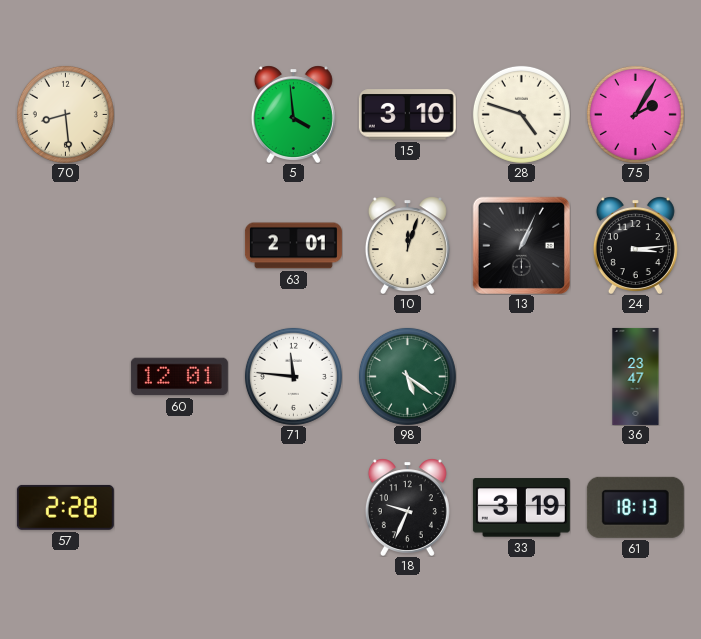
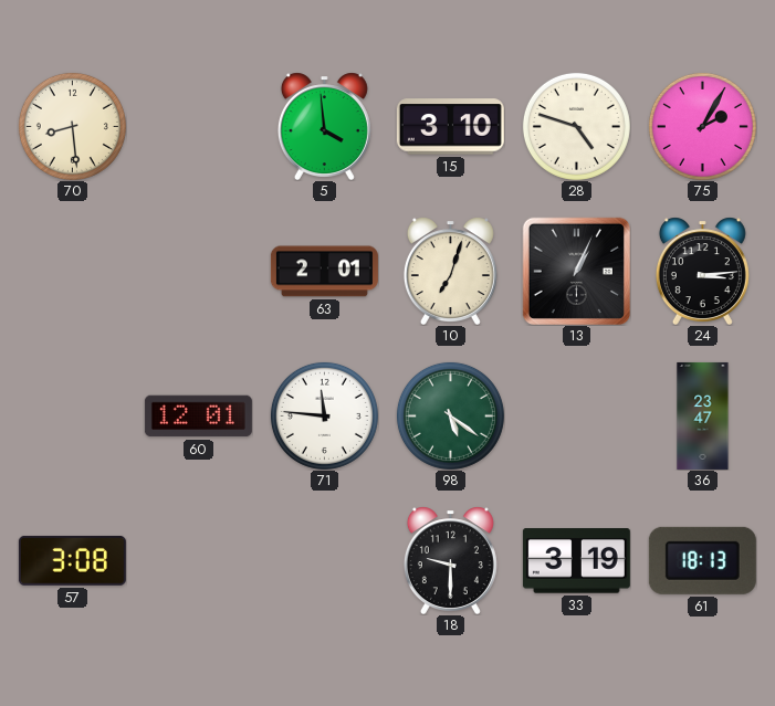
10: 12:03 -> 7:03 (450, 271)
57: 2:28 -> 3:08 (72, 560)
18: 9:34 -> 9:30 (450, 560)
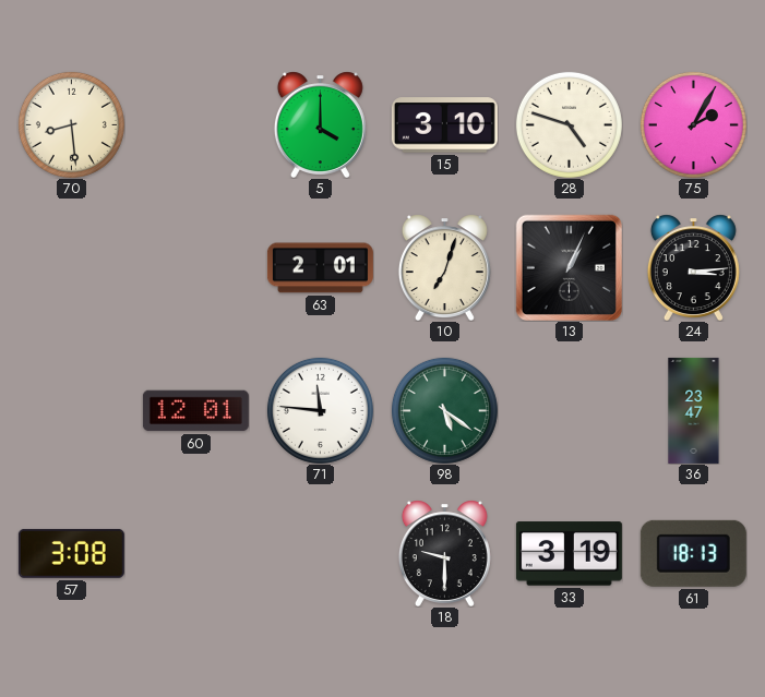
5: 3:59 -> 4:00 (320, 124)
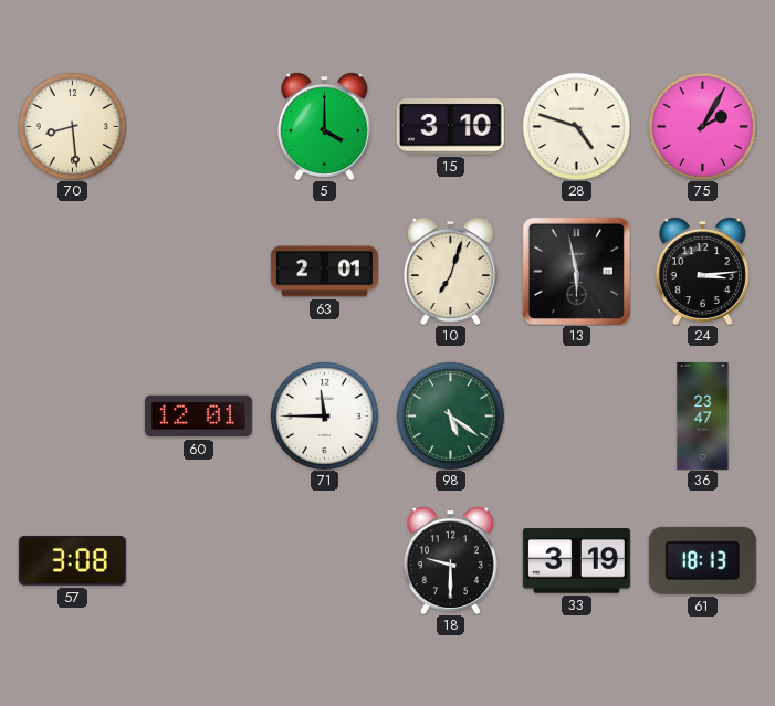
13: 1:04 -> 5:58 (576, 271)
71: 11:46 -> 11:45 (324, 415)
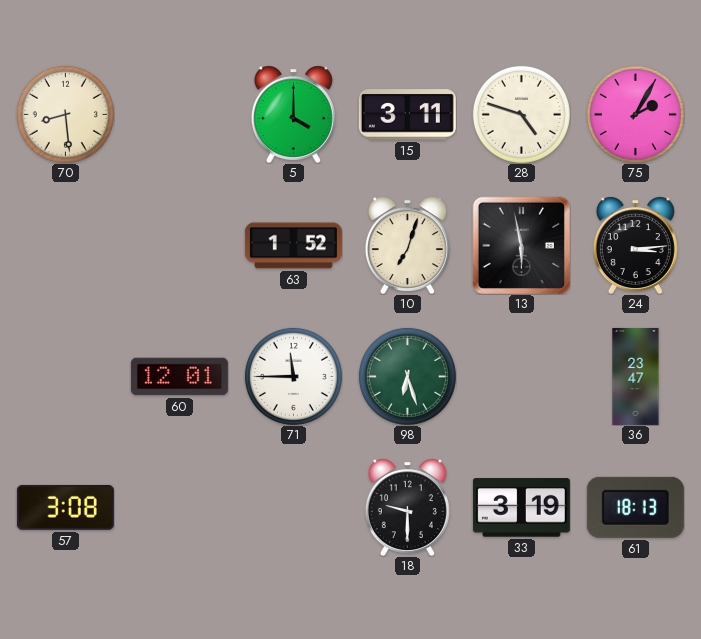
15: 3:10 -> 3:11 (407, 115)
63: 2:01 -> 1:52 (293, 246)
98: 5:21 -> 6:27 (407, 376)
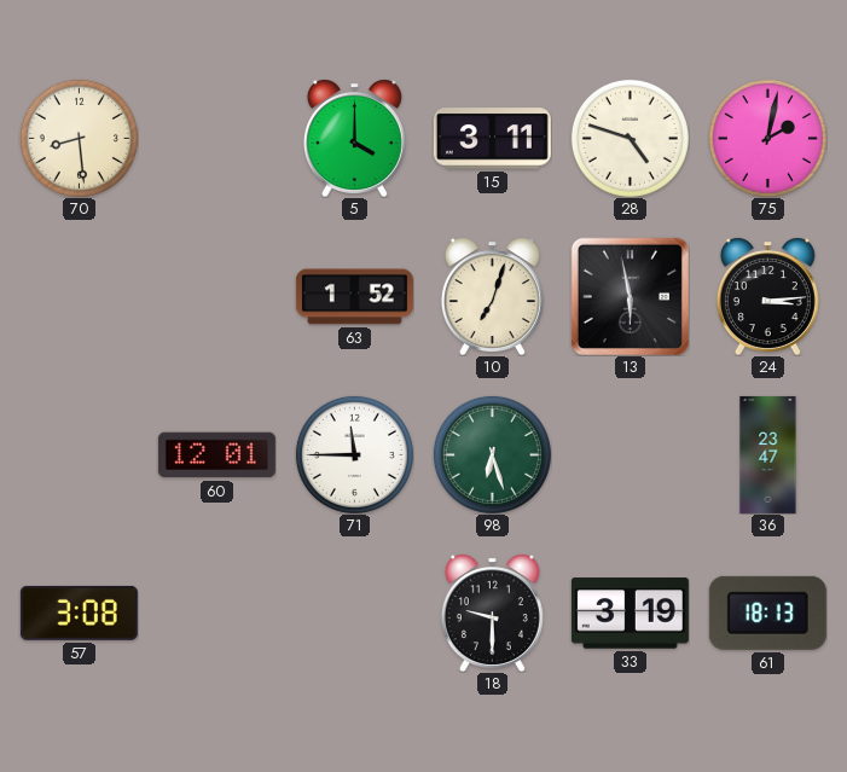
75: 2:05 -> 2:02 (767, 138)
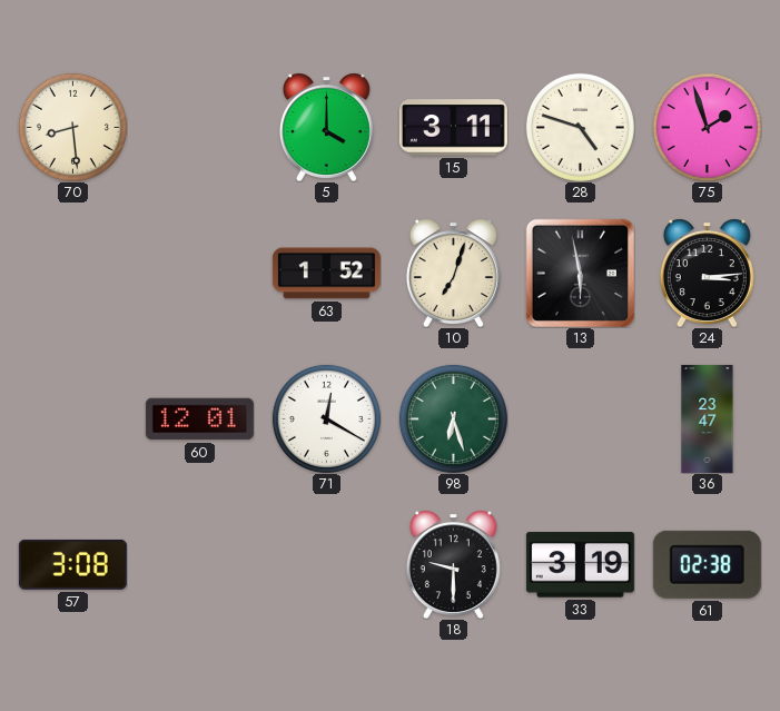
75: 2:02 -> 1:57 (707, 127)
71: 11:45 -> 12:20 (326, 418)
61: 18:13 -> 02:38 (707, 564)
